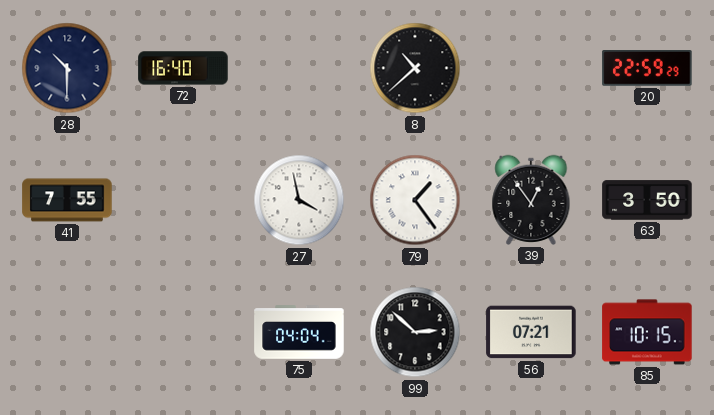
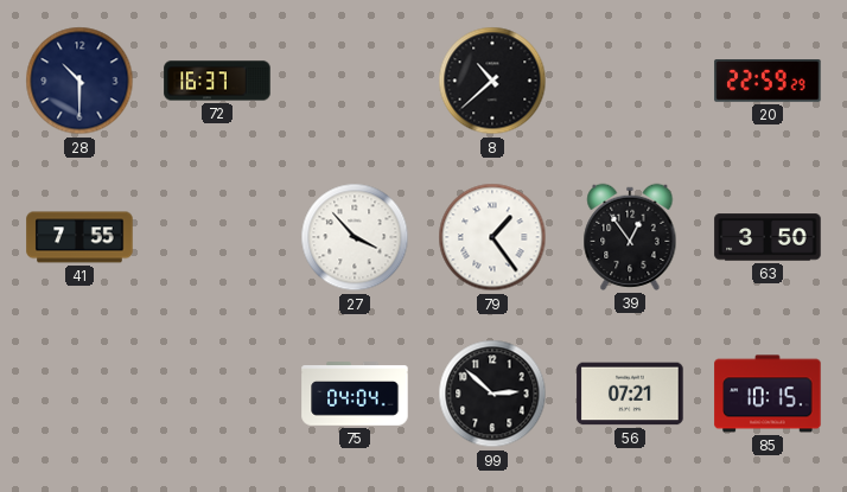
72: 16:40 -> 16:37 (217, 81)
27: 3:58 -> 3:53 (355, 237)
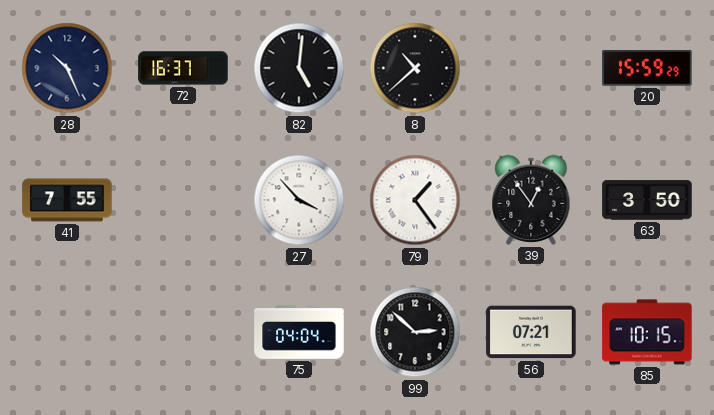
28: 10:30 -> 10:26 (67, 68)
82: none -> 5:01 (299, 68)
20: 22:59 -> 15:59 (647, 69)
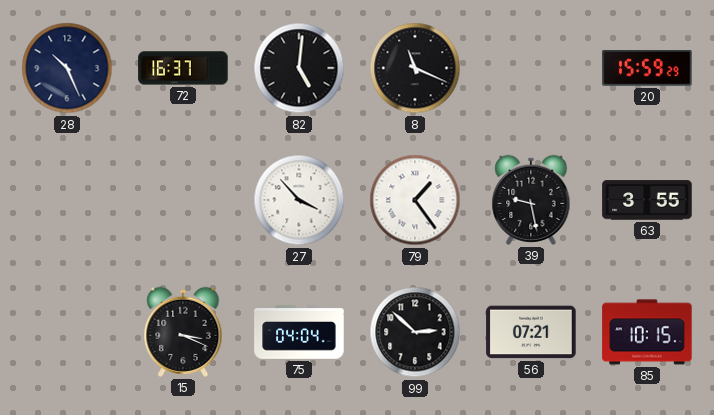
8: 10:38 -> 11:19 (415, 68)
41: 7:55 -> none (67, 200)
39: 12:54 -> 9:28 (531, 200)
63: 3:50 -> 3:55 (647, 200)
15: none -> 3:19 (183, 332)
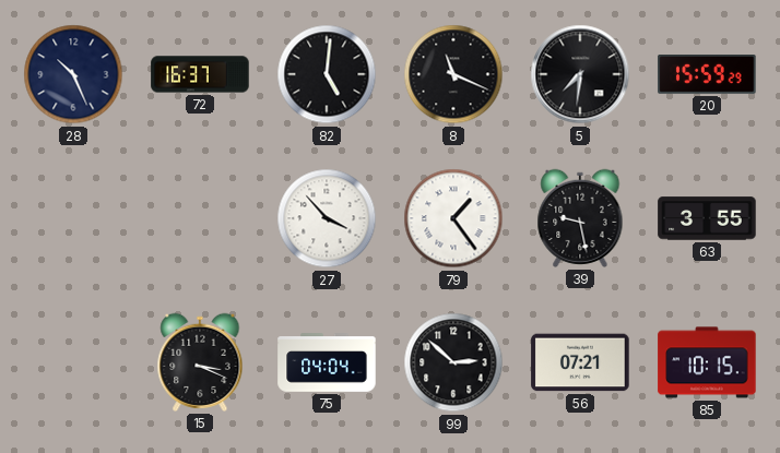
5: none -> 7:31 (580, 74)
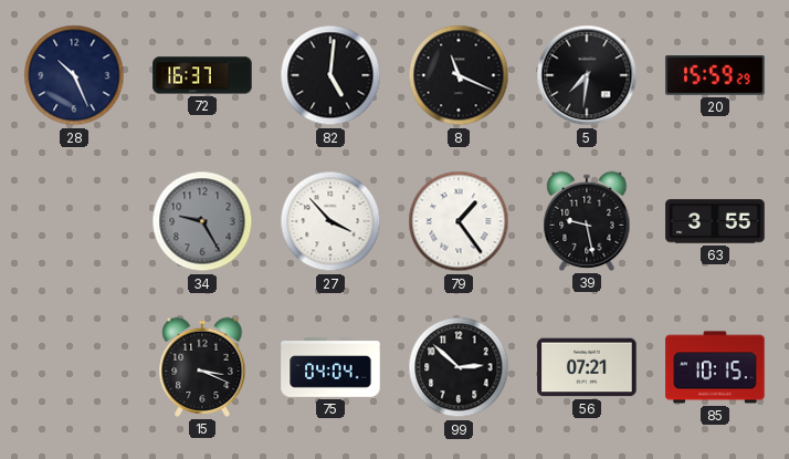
34: none -> 9:25 (202, 221)
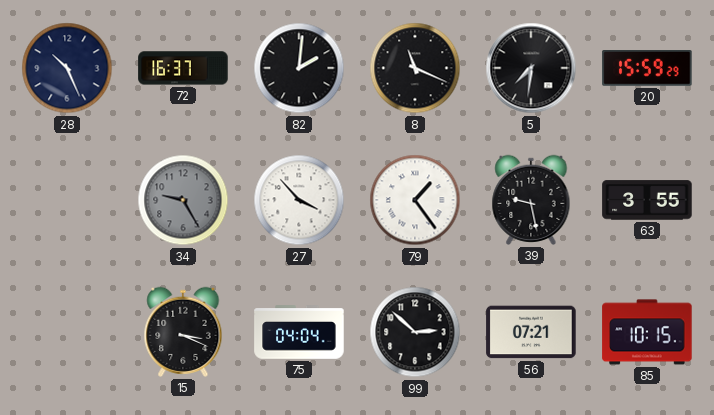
82: 5:01 -> 2:01 (299, 68)
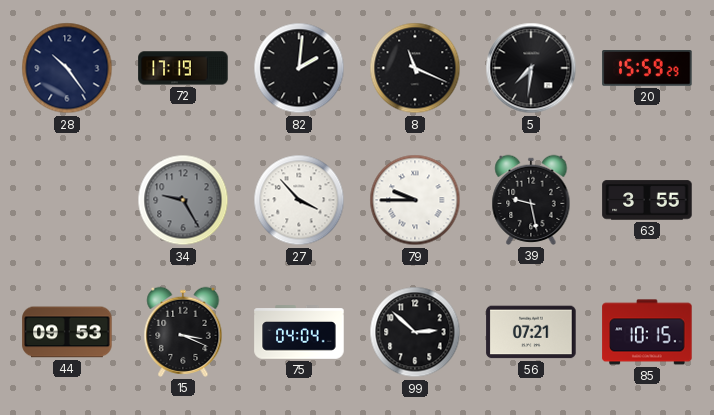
28: 10:26 -> 10:24 (67, 68)
72: 16:37 -> 17:19 (183, 68)
79: 1:24 -> 9:45 (415, 200)
44: none -> 09:53 (67, 332)
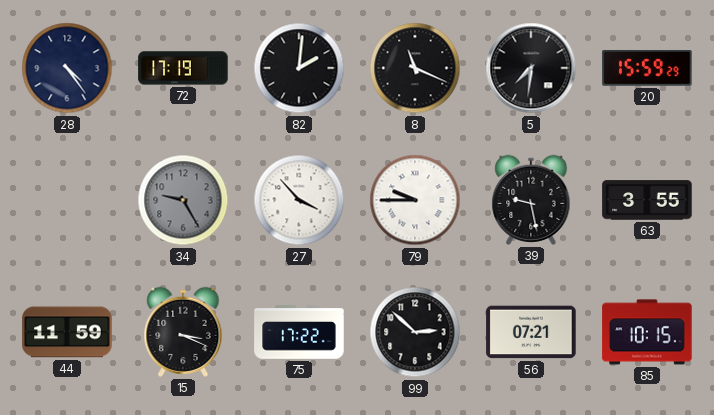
28: 10:24 -> 4:24 (67, 68)
44: 09:53 -> 11:59 (67, 332)
75: 04:04 -> 17:22 (299, 332)
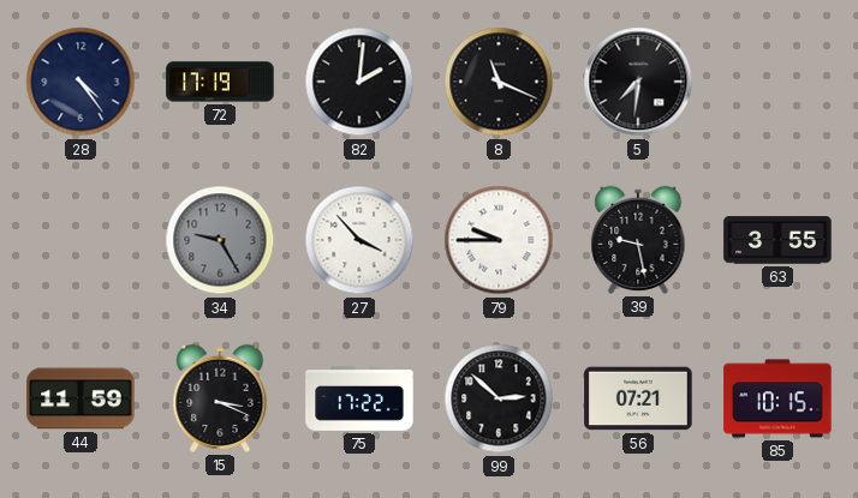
20: 15:59 -> none (647, 69)
